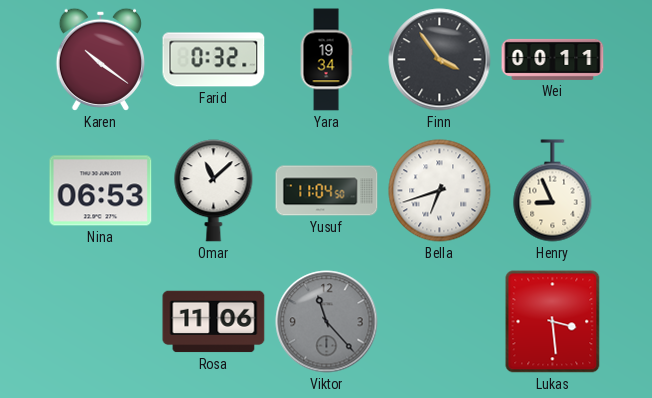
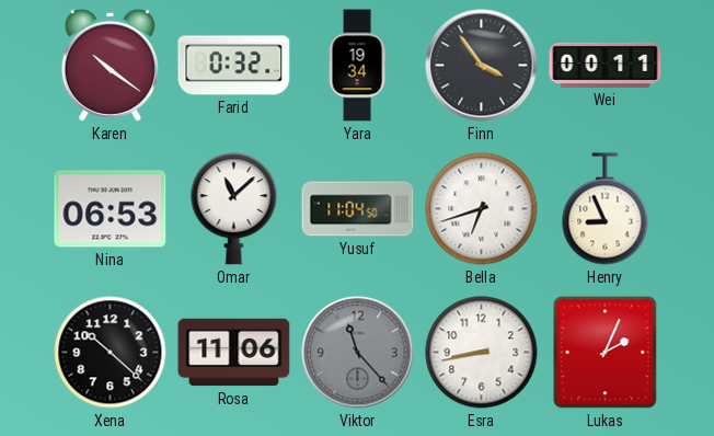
Xena: none -> 10:22 (111, 353)
Esra: none -> 8:43 (482, 353)
Lukas: 3:29 -> 2:04 (606, 353)
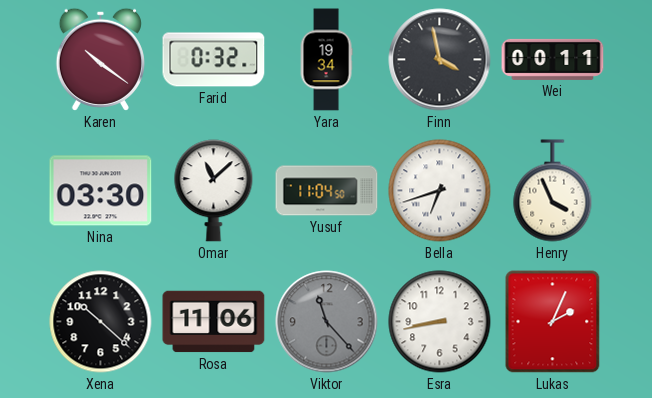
Finn: 3:54 -> 3:58 (440, 60)
Nina: 06:53 -> 03:30 (101, 191)
Henry: 8:56 -> 3:56 (553, 191)
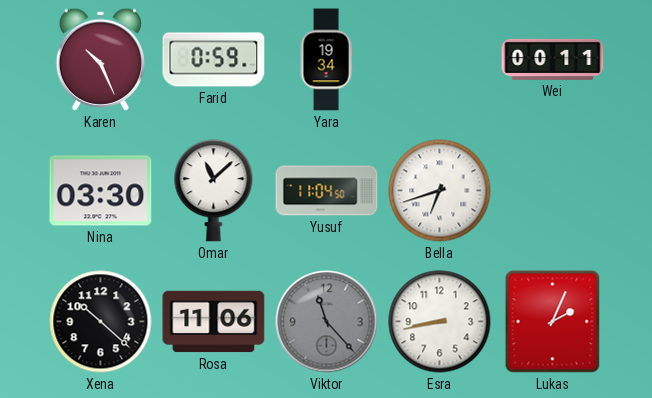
Karen: 10:21 -> 10:26 (100, 59)
Farid: 0:32 -> 0:59 (214, 60)
Finn: 3:58 -> none (440, 60)
Henry: 3:56 -> none (553, 191)
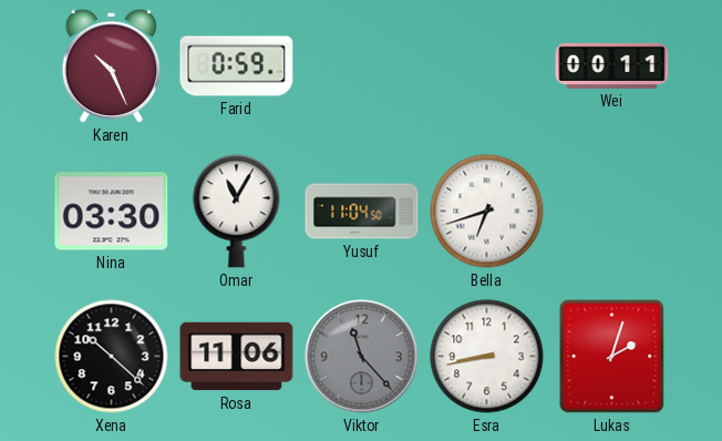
Yara: 19:34 -> none (326, 60)
Omar: 11:08 -> 11:05 (237, 212)
Lukas: 2:04 -> 2:03 (612, 357)
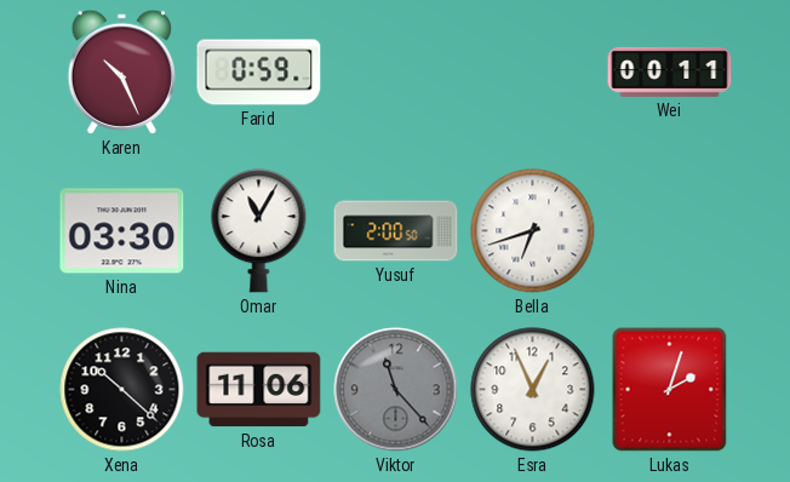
Yusuf: 11:04 -> 2:00 (396, 231)
Esra: 8:43 -> 12:56 (533, 390)
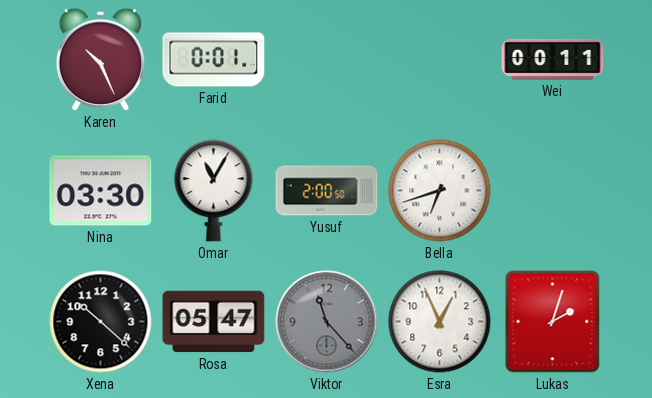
Farid: 0:59 -> 0:01 (214, 60)
Rosa: 11:06 -> 05:47 (214, 322)
